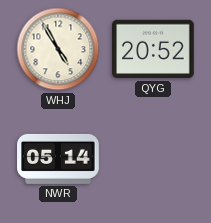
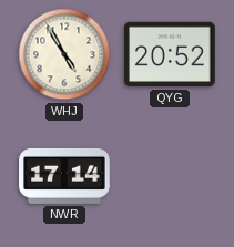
NWR: 05:14 -> 17:14 (64, 176)
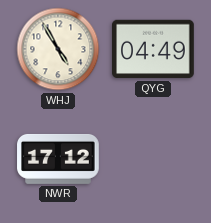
QYG: 20:52 -> 04:49 (154, 49)
NWR: 17:14 -> 17:12 (58, 159)
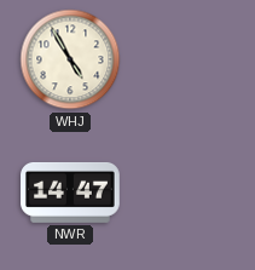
QYG: 04:49 -> none (154, 49)
NWR: 17:12 -> 14:47 (70, 193)
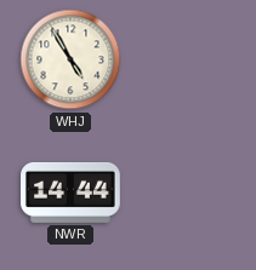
NWR: 14:47 -> 14:44 (70, 193)
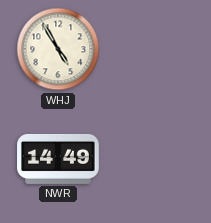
NWR: 14:44 -> 14:49 (58, 159)
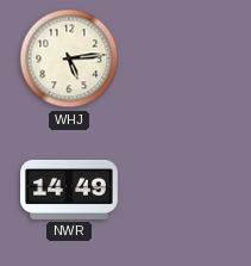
WHJ: 4:55 -> 5:14 (69, 58)
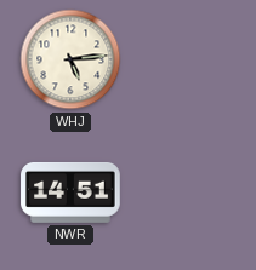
NWR: 14:49 -> 14:51 (70, 193)
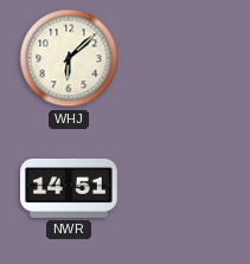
WHJ: 5:14 -> 6:08 (69, 58)
